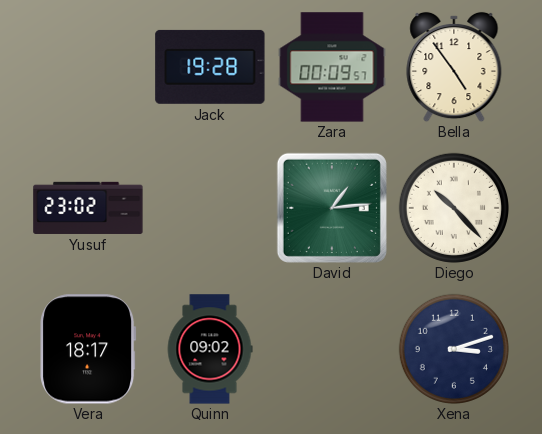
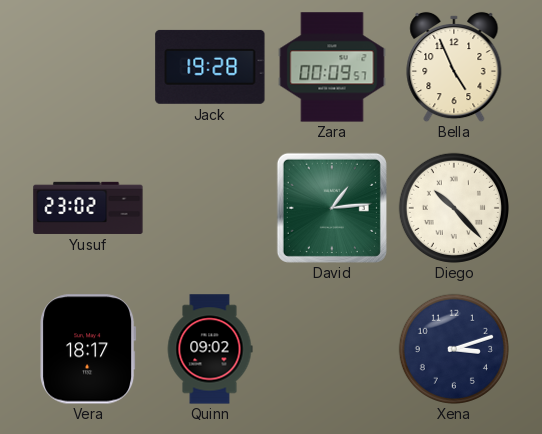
Bella: 4:54 -> 4:56 (454, 67)
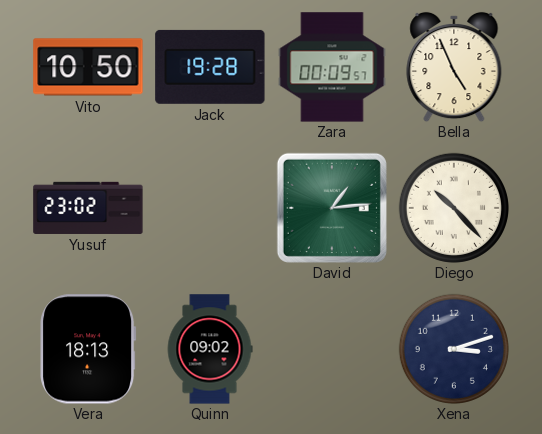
Vito: none -> 10:50 (88, 67)
Vera: 18:17 -> 18:13 (88, 349)
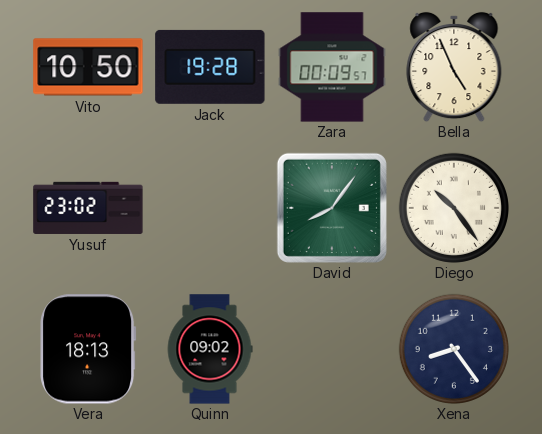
David: 1:14 -> 8:06 (332, 208)
Diego: 10:23 -> 10:24 (454, 208)
Xena: 3:12 -> 8:24 (454, 349)
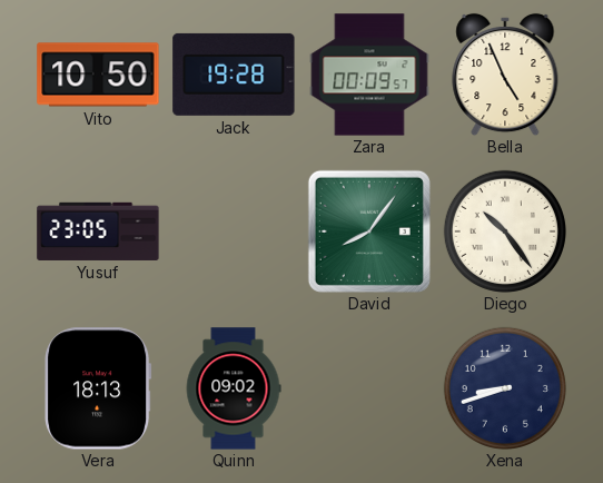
Yusuf: 23:02 -> 23:05 (98, 231)
Xena: 8:24 -> 8:42 (505, 388)
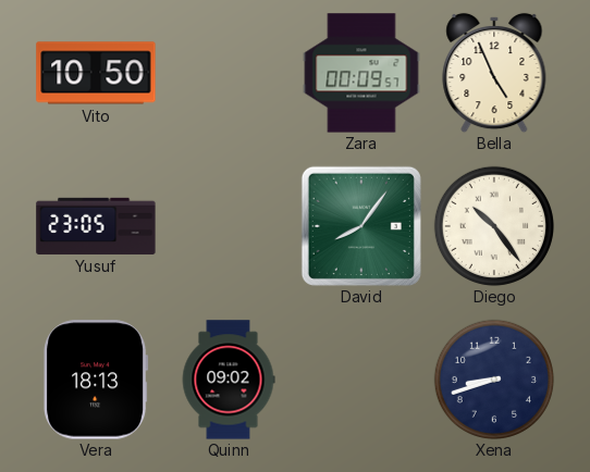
Jack: 19:28 -> none (234, 75)
